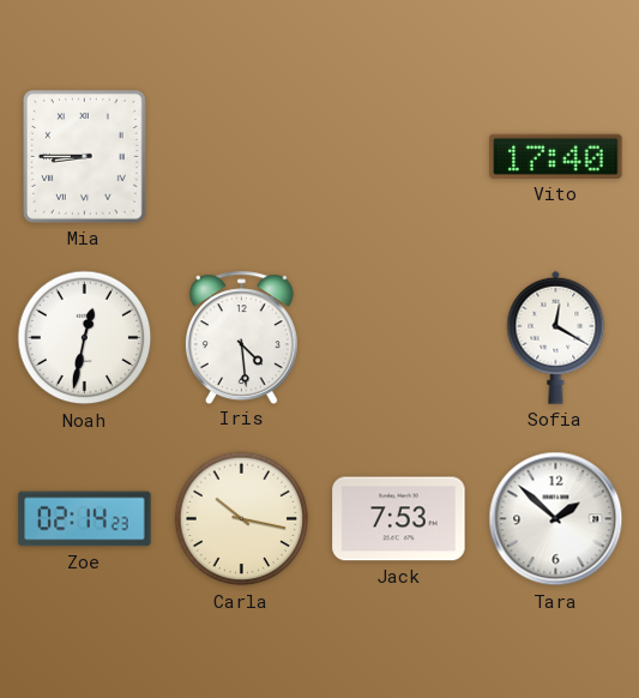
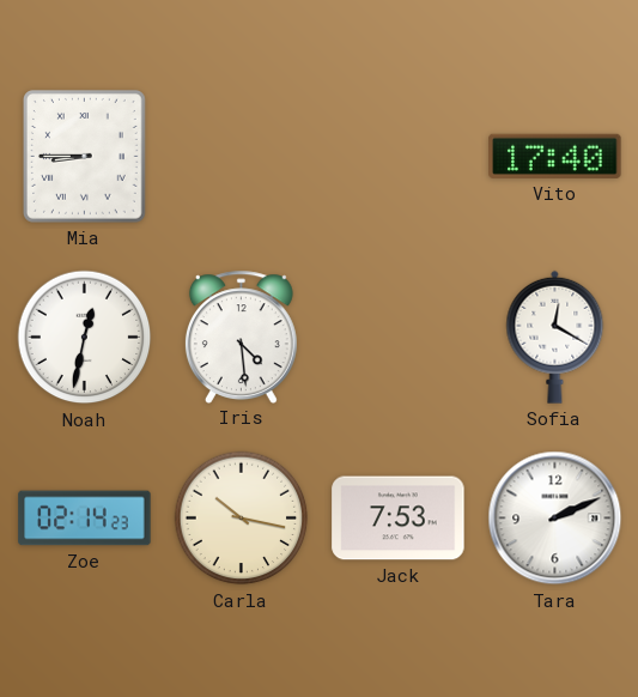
Tara: 1:52 -> 2:11 (555, 519)
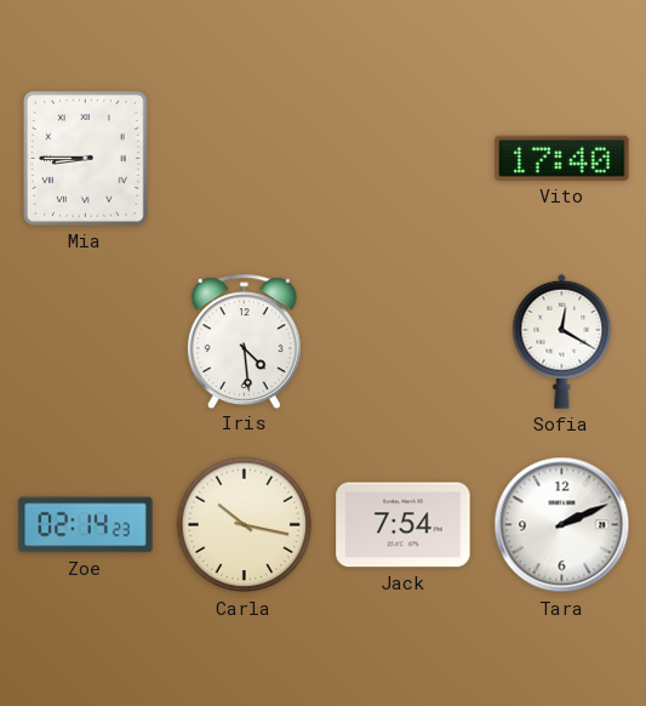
Noah: 12:32 -> none (85, 338)
Jack: 7:53 -> 7:54 (404, 525)
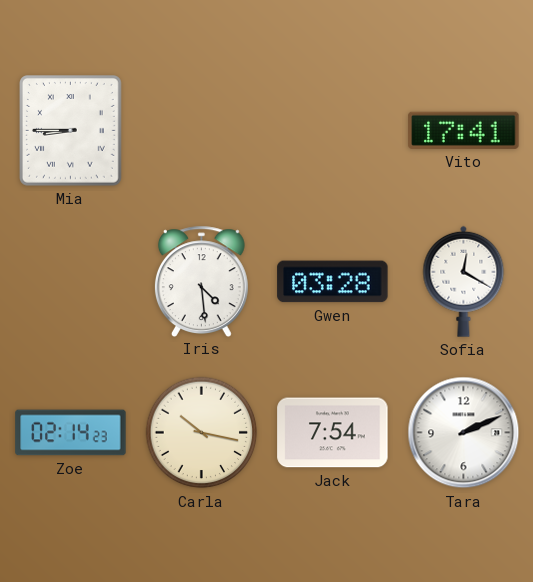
Vito: 17:40 -> 17:41 (464, 130)
Gwen: none -> 03:28 (333, 282)
